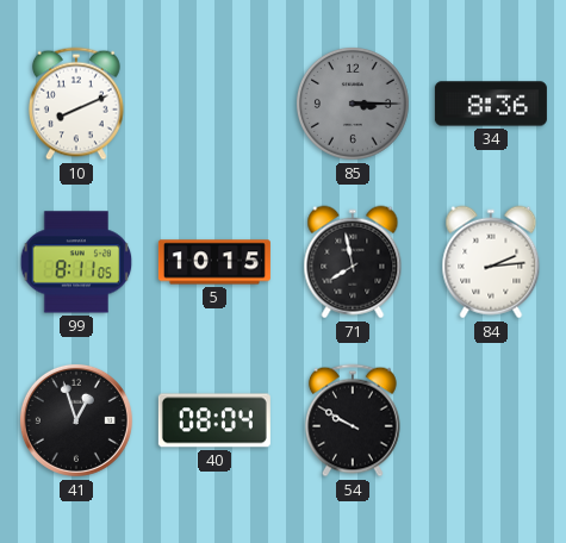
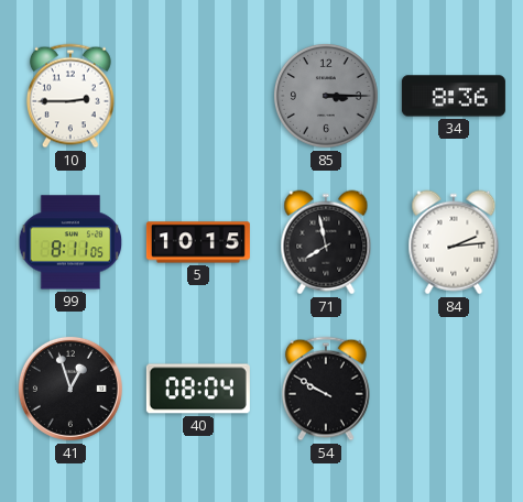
10: 8:11 -> 2:45 (70, 96)
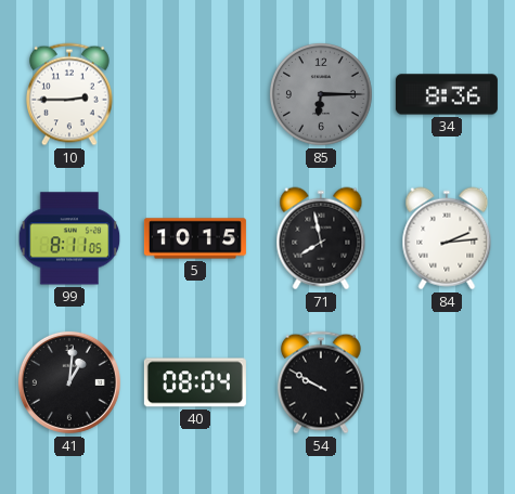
85: 3:15 -> 6:15 (321, 94)
41: 12:57 -> 1:01 (69, 382)
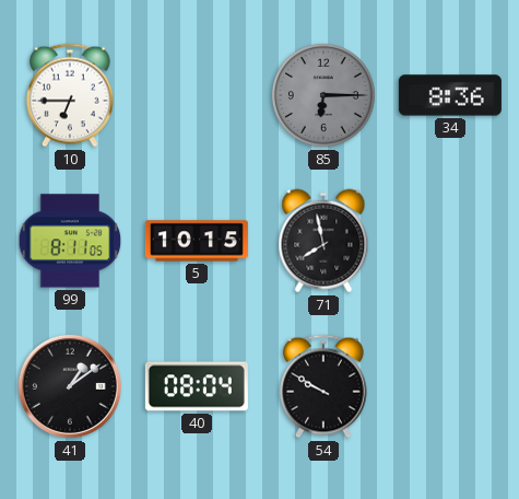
10: 2:45 -> 6:45 (70, 95)
84: 2:14 -> none (447, 238)
41: 1:01 -> 1:09 (70, 386)
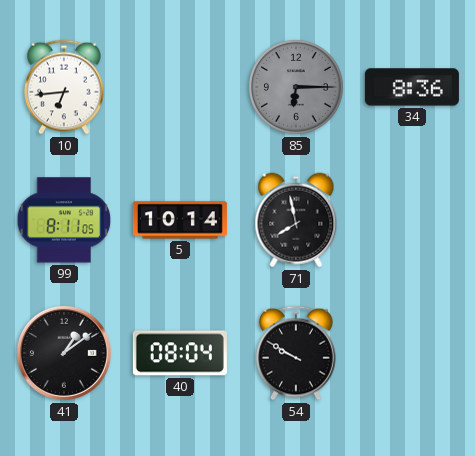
10: 6:45 -> 6:44 (64, 87)
5: 10:15 -> 10:14 (180, 220)
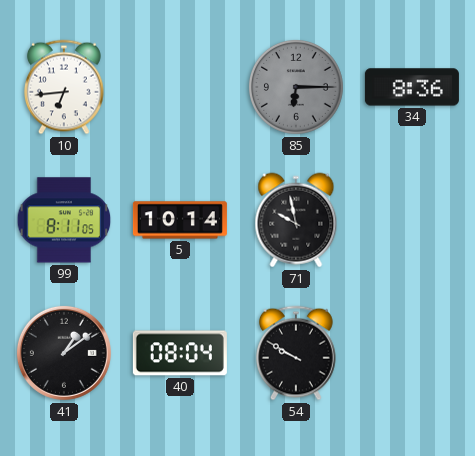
71: 7:58 -> 9:58 (296, 220)
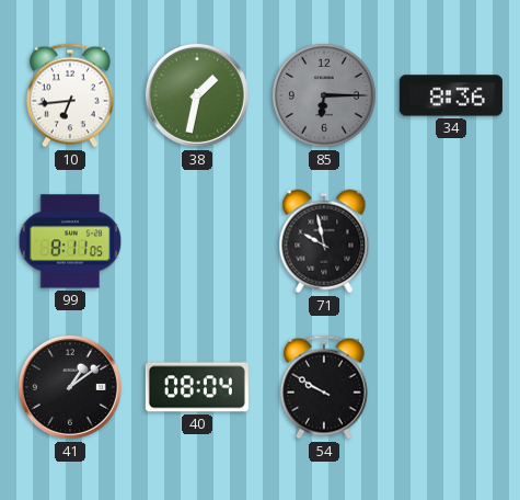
38: none -> 1:32 (197, 95)
5: 10:14 -> none (180, 220)
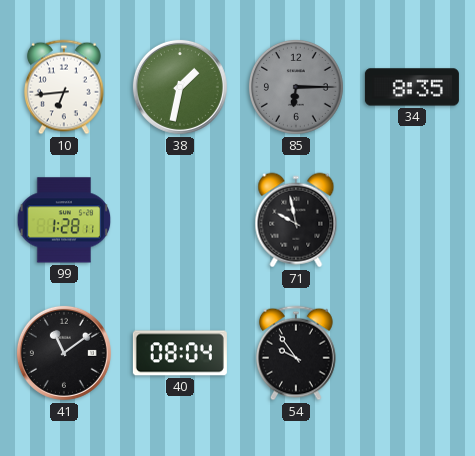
34: 8:36 -> 8:35 (412, 87)
99: 8:11 -> 1:28 (64, 220)
41: 1:09 -> 11:09 (64, 353)
54: 9:50 -> 9:54 (296, 353)
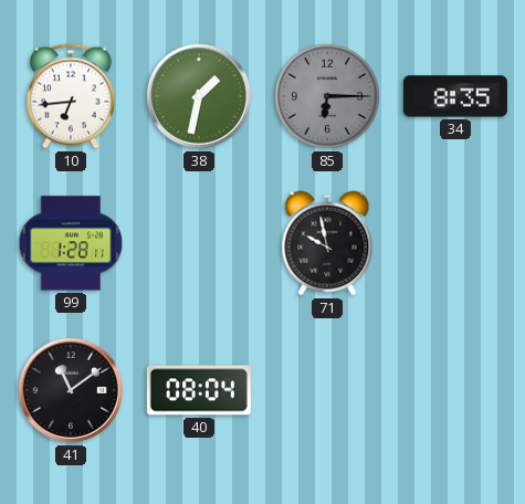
54: 9:54 -> none (296, 353)
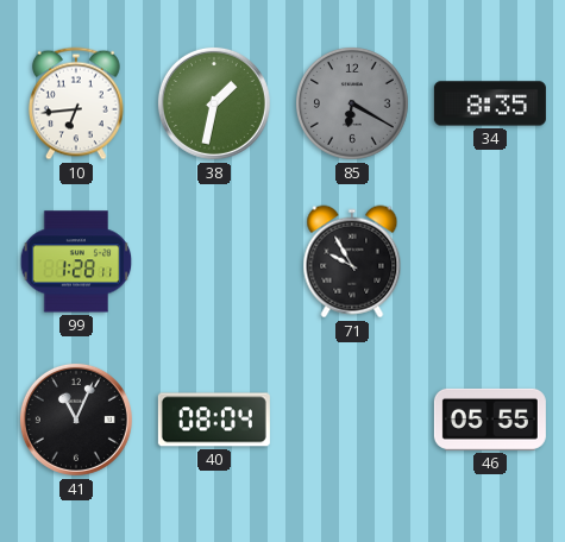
85: 6:15 -> 6:20 (352, 103)
71: 9:58 -> 9:55 (352, 261)
41: 11:09 -> 11:04 (76, 420)
46: none -> 05:55 (490, 420)
